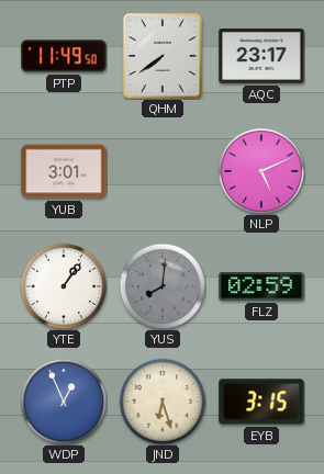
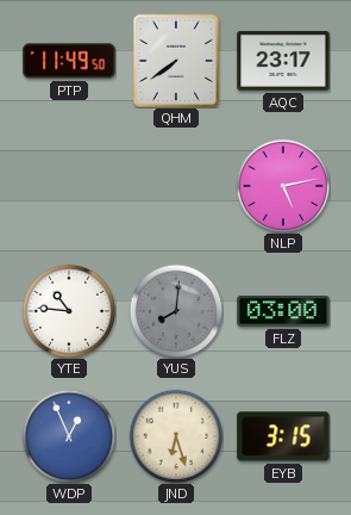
YUB: 3:01 -> none (64, 171)
NLP: 5:11 -> 5:13 (283, 186)
YTE: 1:06 -> 10:46 (69, 311)
FLZ: 02:59 -> 03:00 (283, 312)
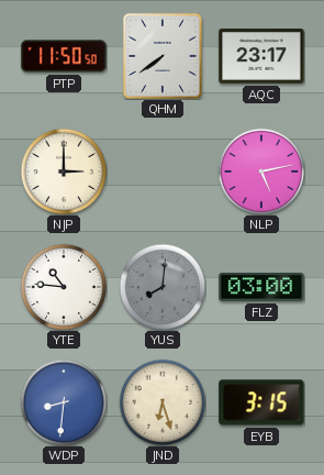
PTP: 11:49 -> 11:50 (64, 56)
NJP: none -> 3:00 (64, 172)
WDP: 12:56 -> 8:31 (64, 402)
